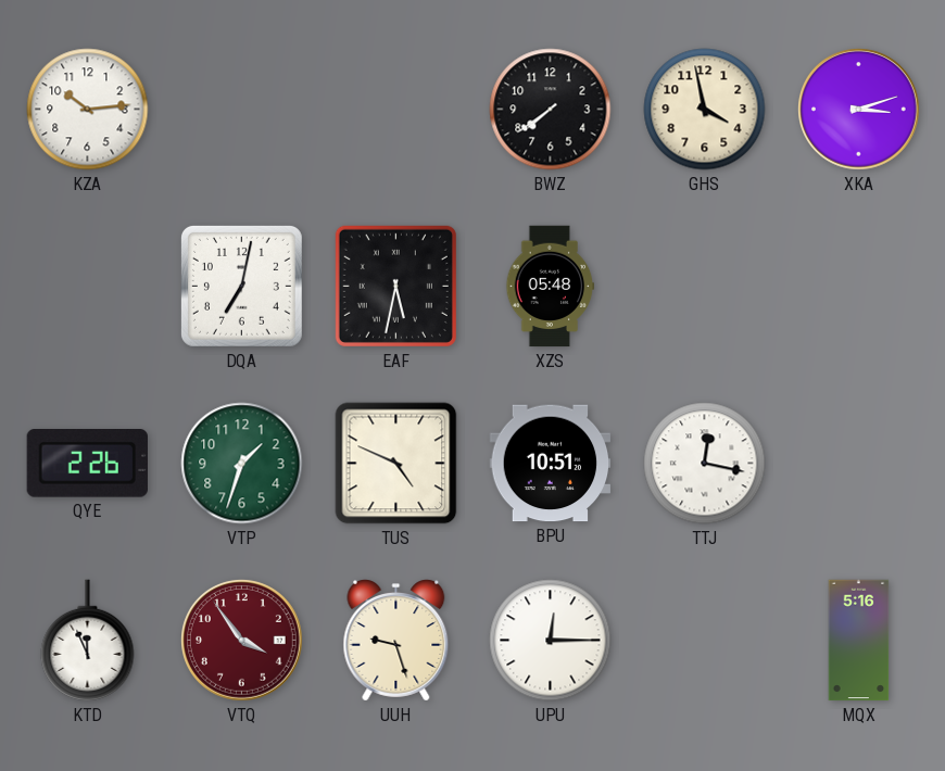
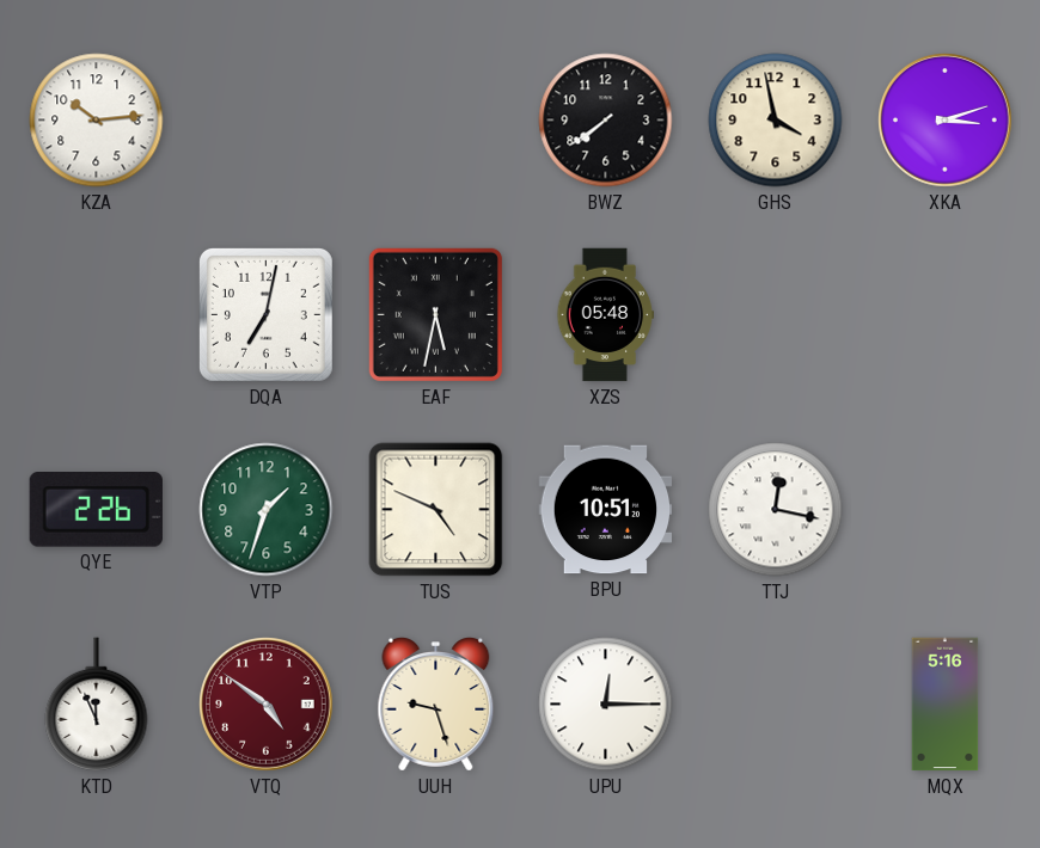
VTQ: 3:54 -> 4:51 (267, 705)
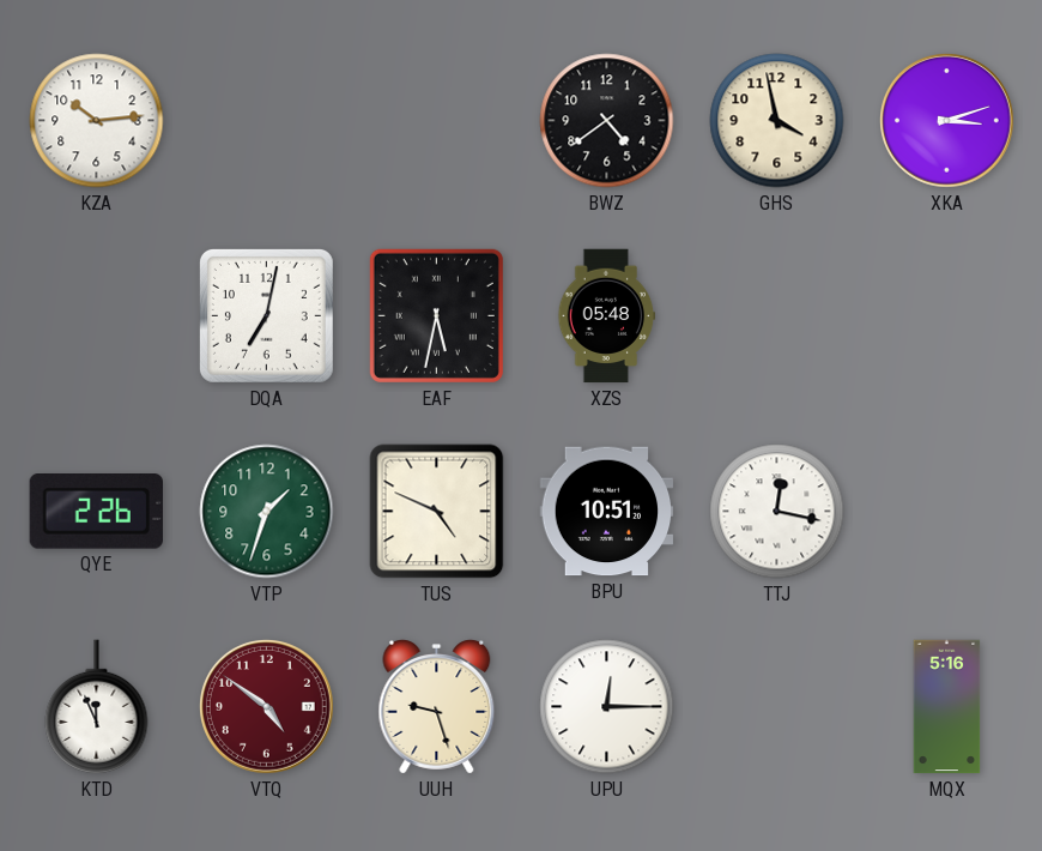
BWZ: 7:39 -> 4:39 (607, 121)
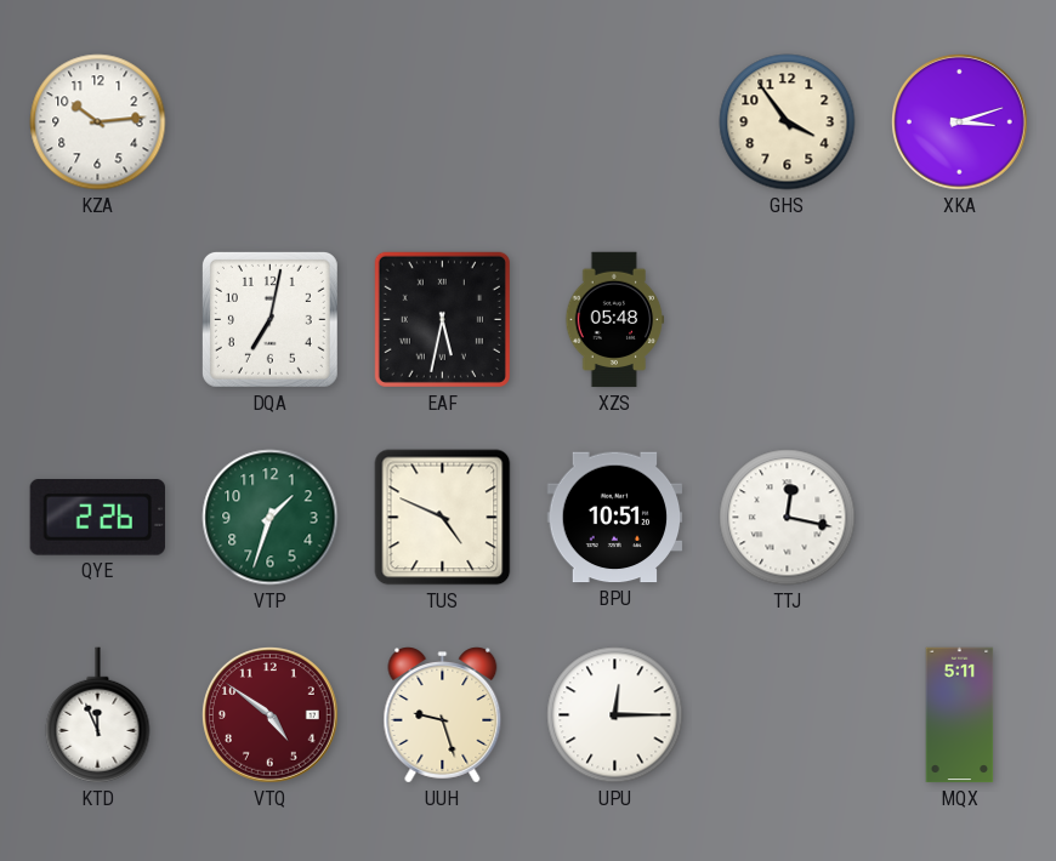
BWZ: 4:39 -> none (607, 121)
GHS: 3:58 -> 3:54 (788, 122)
MQX: 5:16 -> 5:11 (960, 715)
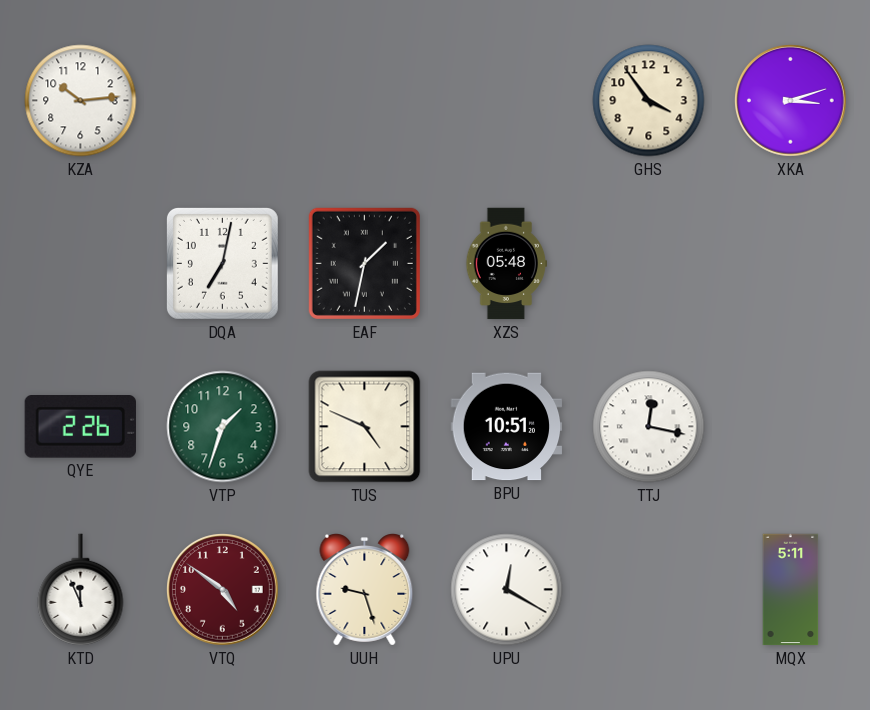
EAF: 5:32 -> 1:32 (364, 263)
UPU: 12:15 -> 12:20 (507, 590)
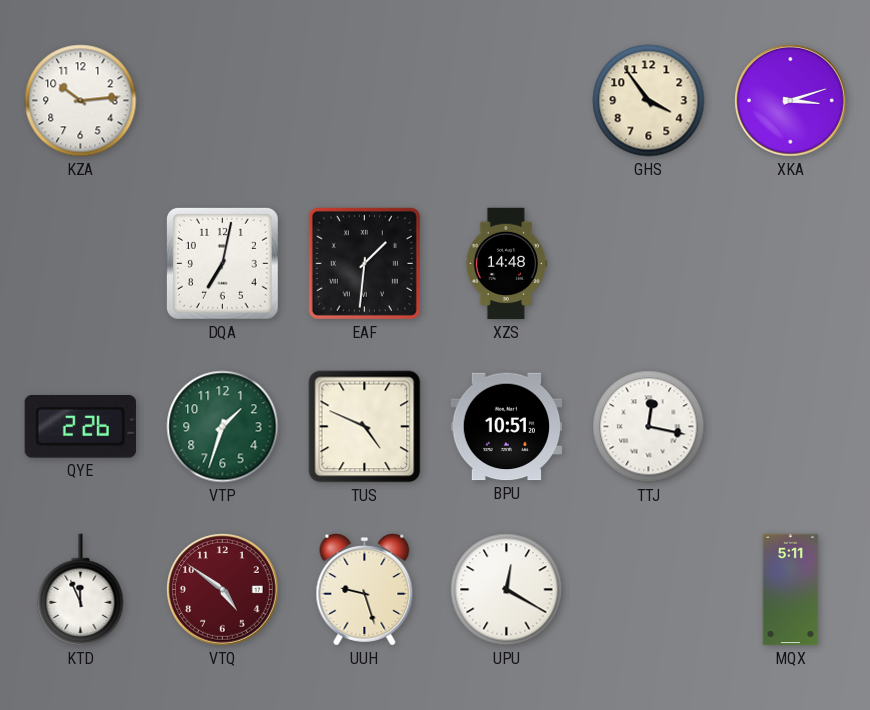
EAF: 1:32 -> 1:31 (364, 263)
XZS: 05:48 -> 14:48 (507, 264)
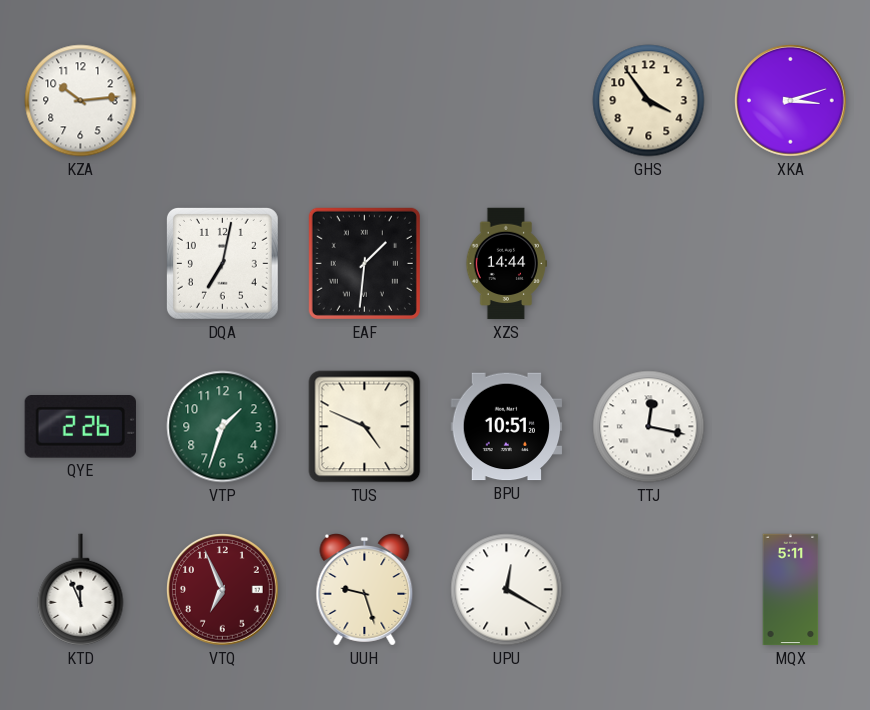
XZS: 14:48 -> 14:44 (507, 264)
VTQ: 4:51 -> 6:56 (223, 590)
